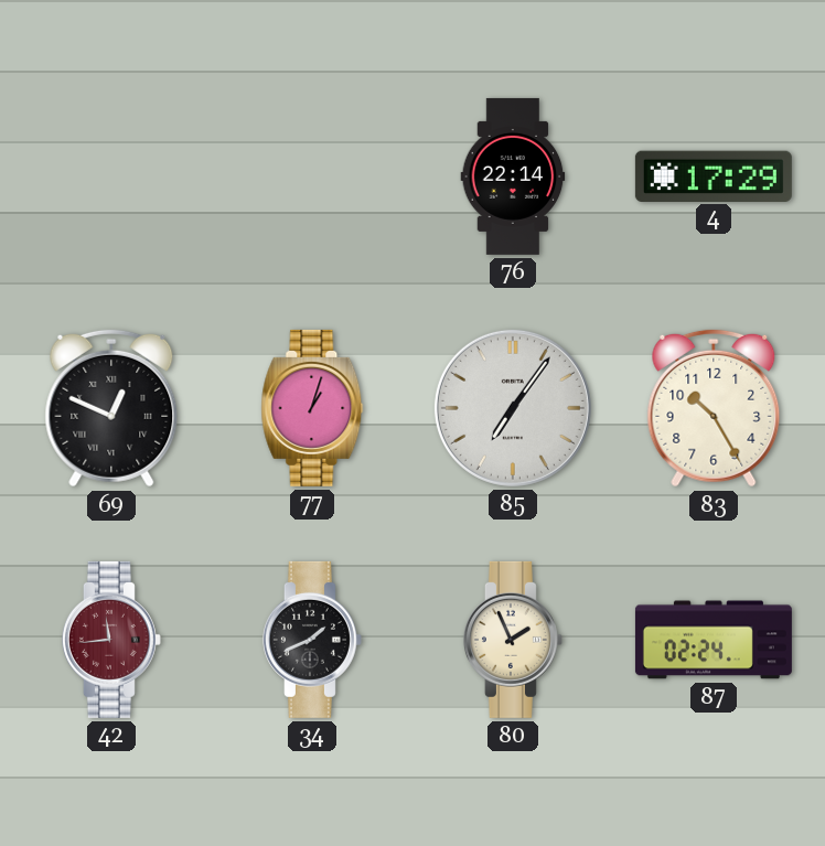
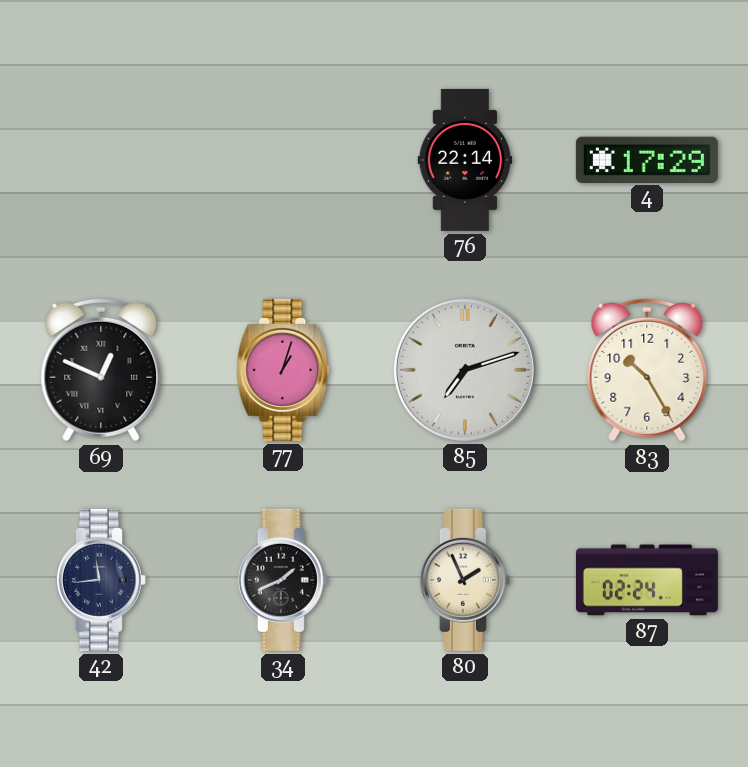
85: 7:06 -> 7:12 (465, 370)
42 dial: burgundy -> navy (101, 580)
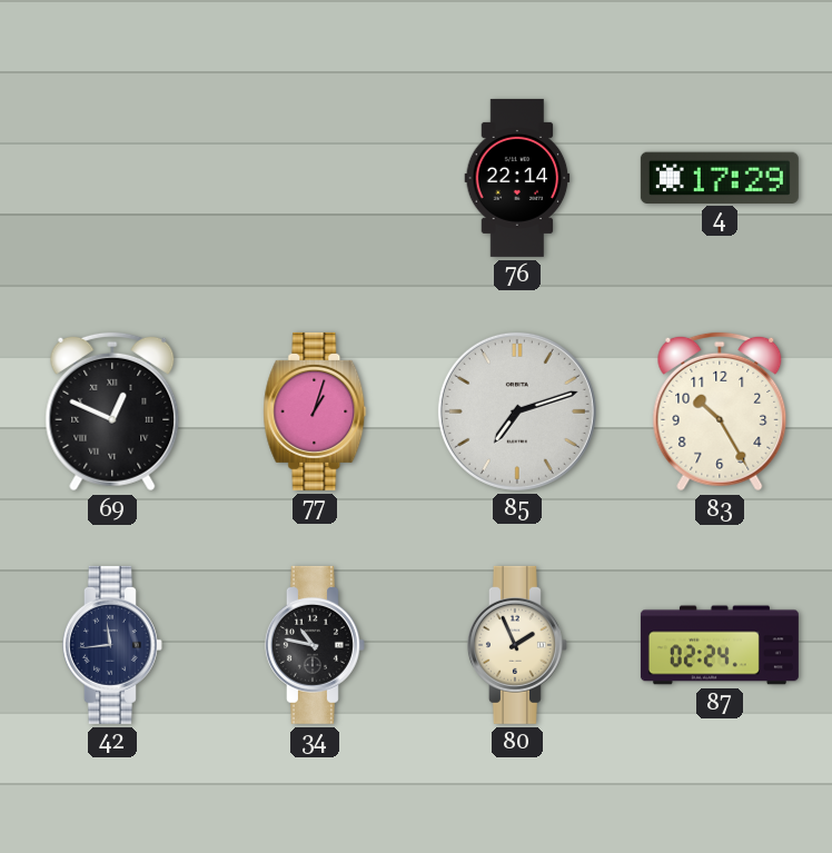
34: 1:41 -> 10:47 (315, 645)
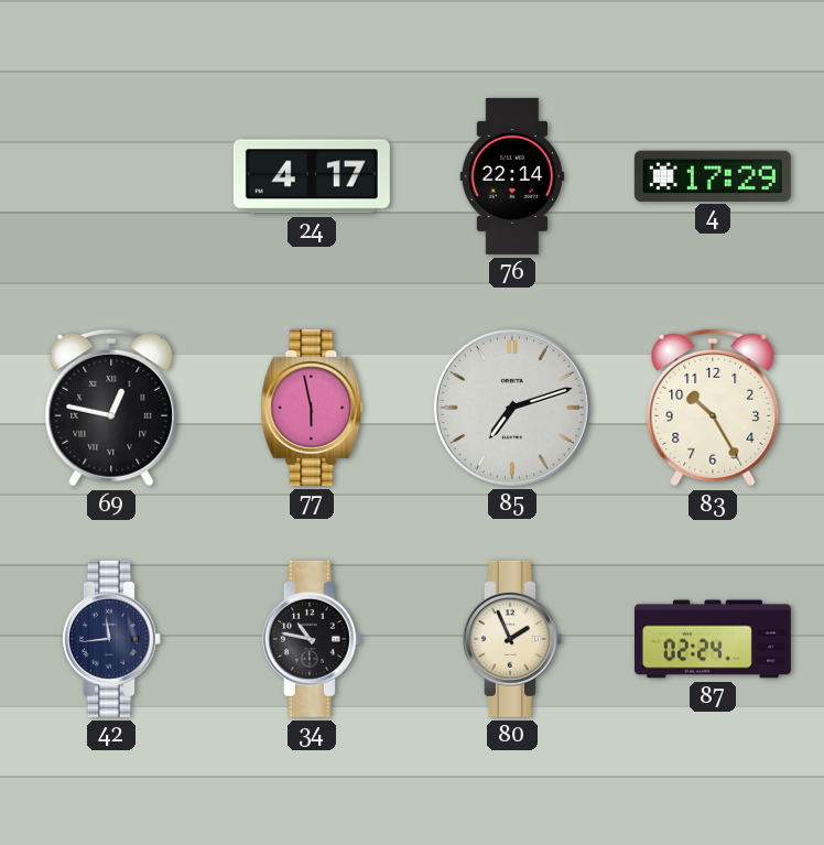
24: none -> 4:17 (312, 176)
69: 12:49 -> 12:47 (111, 408)
77: 1:03 -> 5:58 (312, 408)
